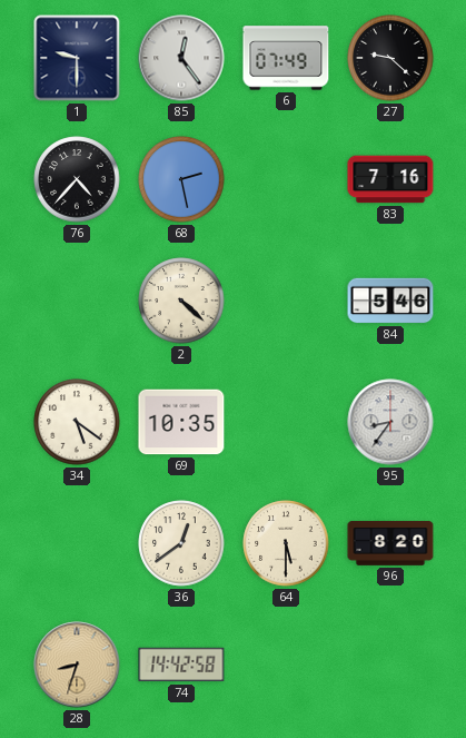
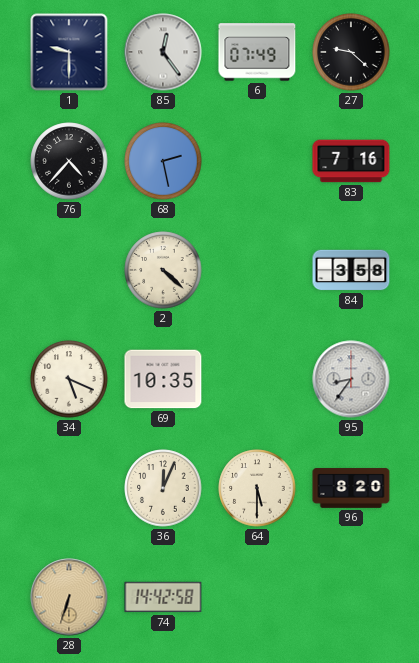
84: 5:46 -> 3:58 (351, 270)
34: 5:21 -> 5:19 (69, 379)
36: 12:39 -> 12:04 (163, 488)
28: 8:33 -> 6:33 (69, 597)
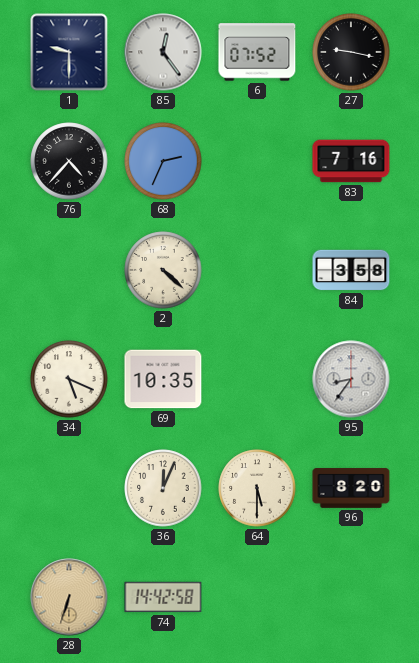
6: 07:49 -> 07:52 (257, 52)
27: 9:22 -> 9:17 (351, 52)
68: 2:28 -> 2:34 (163, 161)
